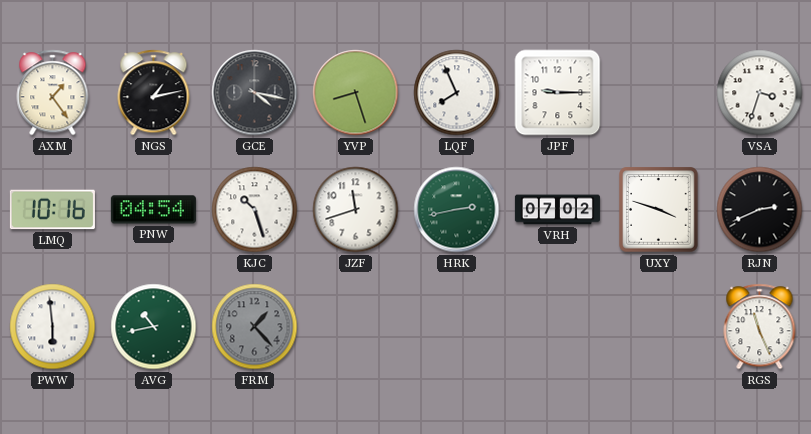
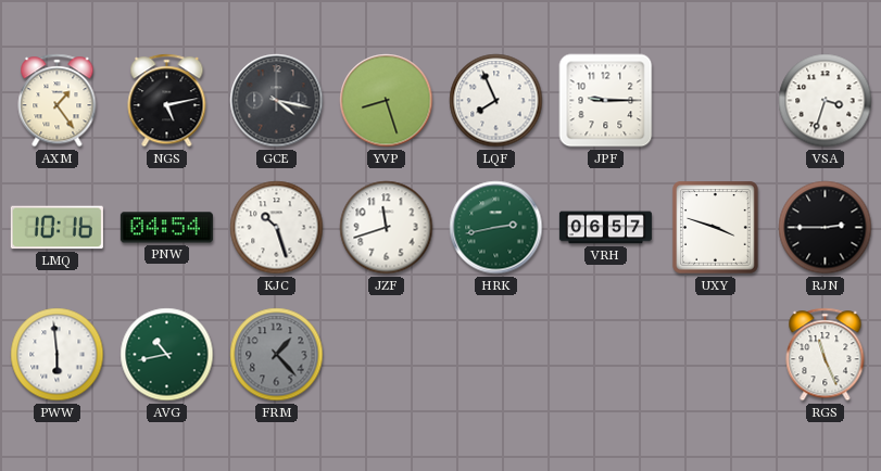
NGS: 1:13 -> 5:13 (167, 101)
VRH: 07:02 -> 06:57 (605, 228)
RJN: 2:41 -> 2:45 (826, 228)
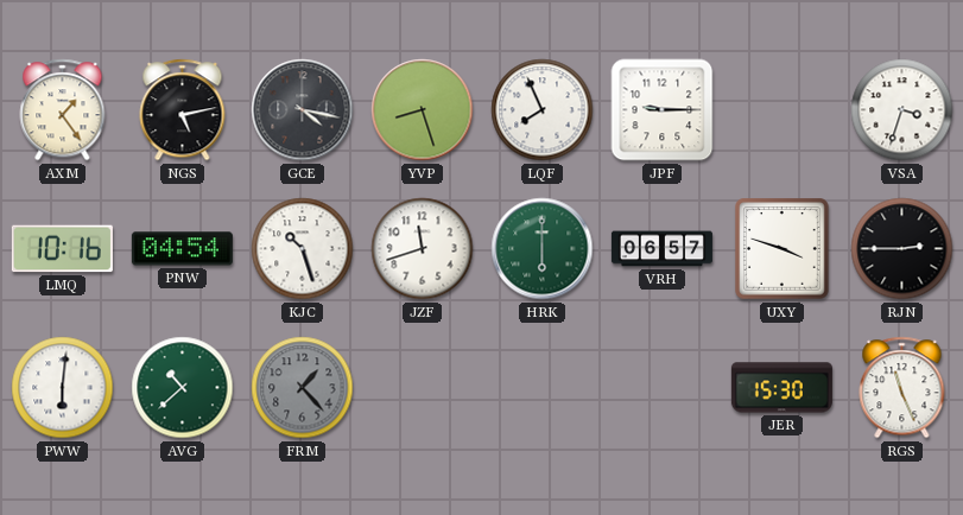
HRK: 2:43 -> 6:00 (543, 249)
PWW: 5:59 -> 6:01 (63, 388)
AVG: 10:43 -> 10:38 (183, 388)
JER: none -> 15:30 (781, 388)
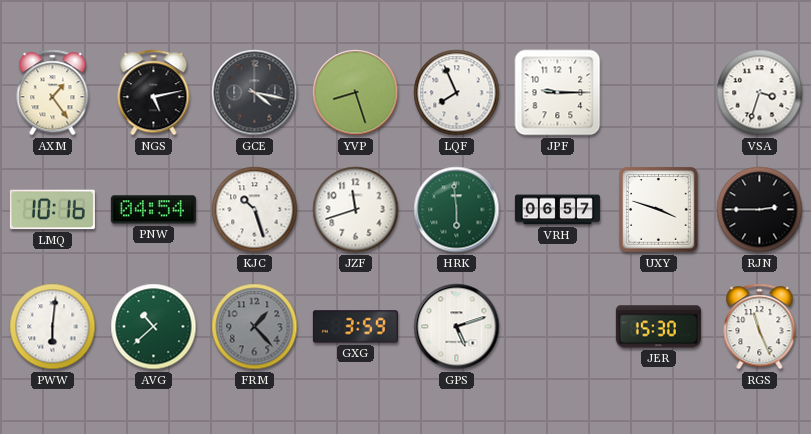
HRK: 6:00 -> 5:59 (457, 210)
GXG: none -> 3:59 (355, 327)
GPS: none -> 5:12 (457, 327)
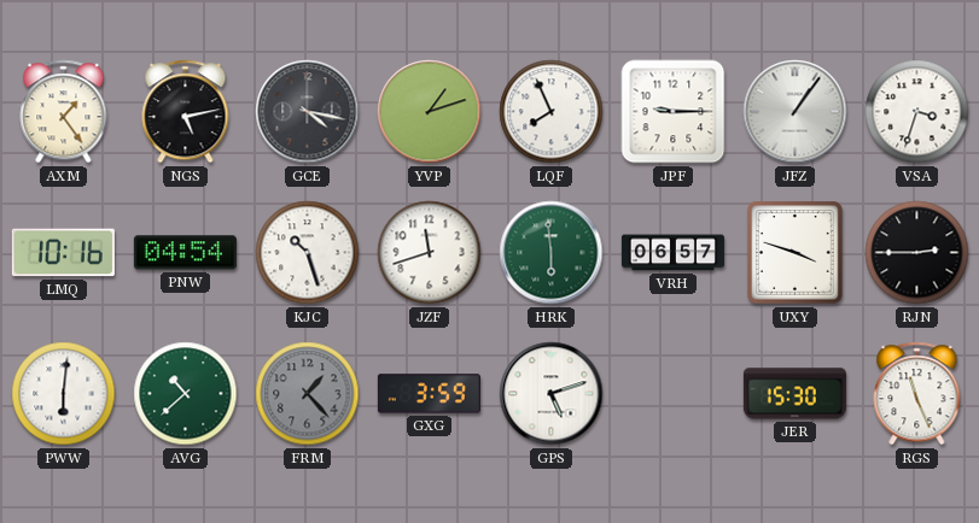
YVP: 8:27 -> 1:12 (430, 112)
JFZ: none -> 1:06 (796, 112)
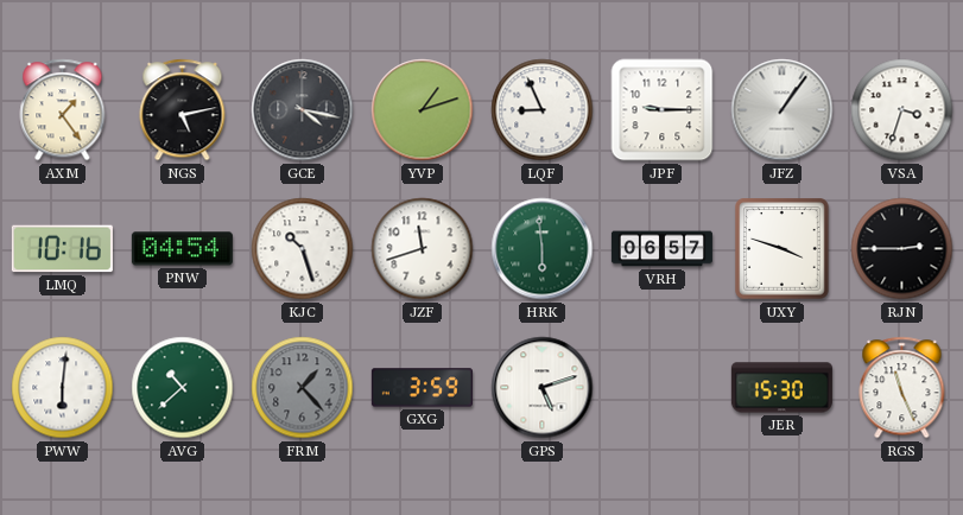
LQF: 7:56 -> 8:56 (543, 110)
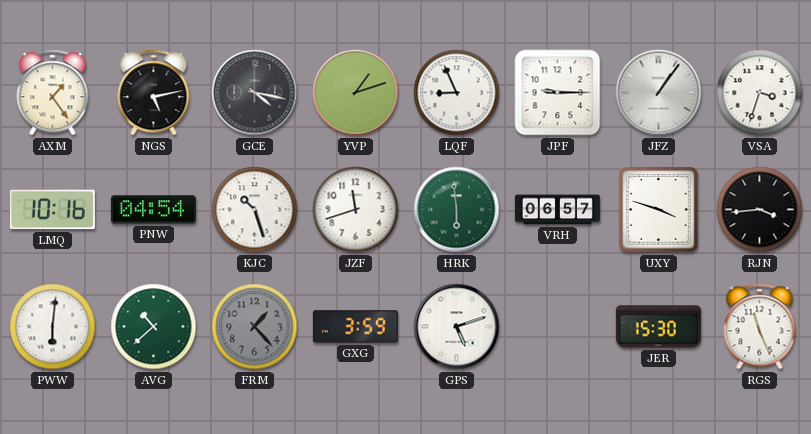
RJN: 2:45 -> 3:44 (760, 210)
